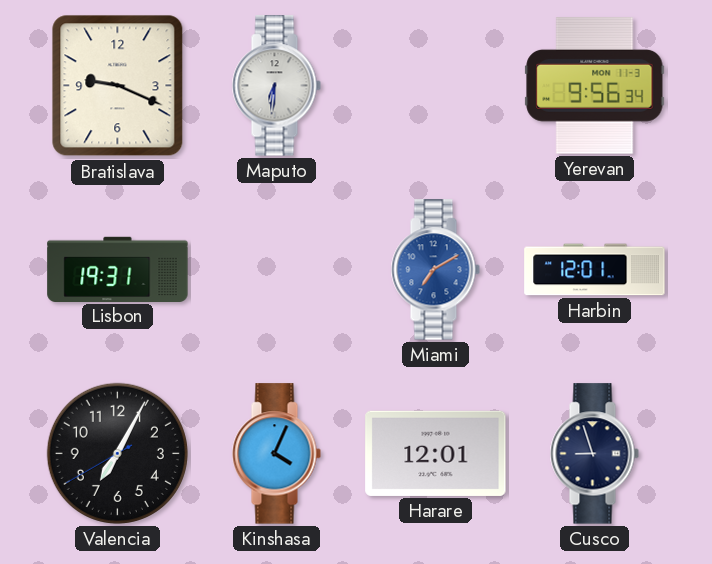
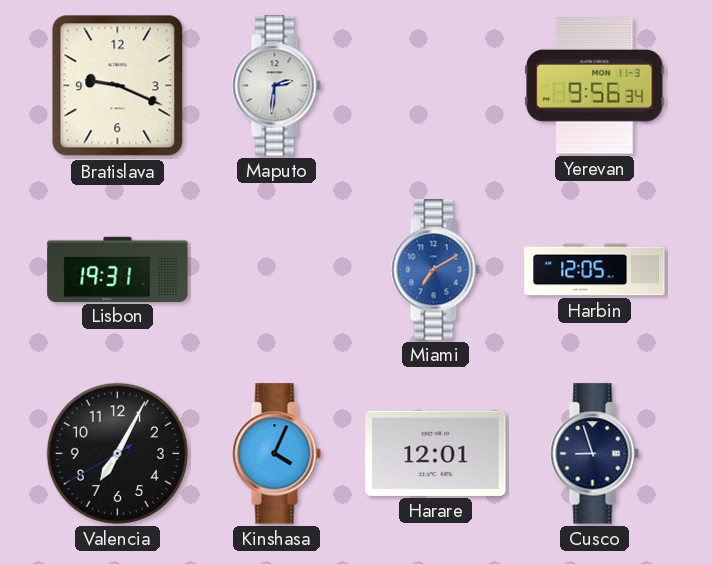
Maputo: 6:31 -> 2:31 (276, 86)
Harbin: 12:01 -> 12:05 (595, 270)
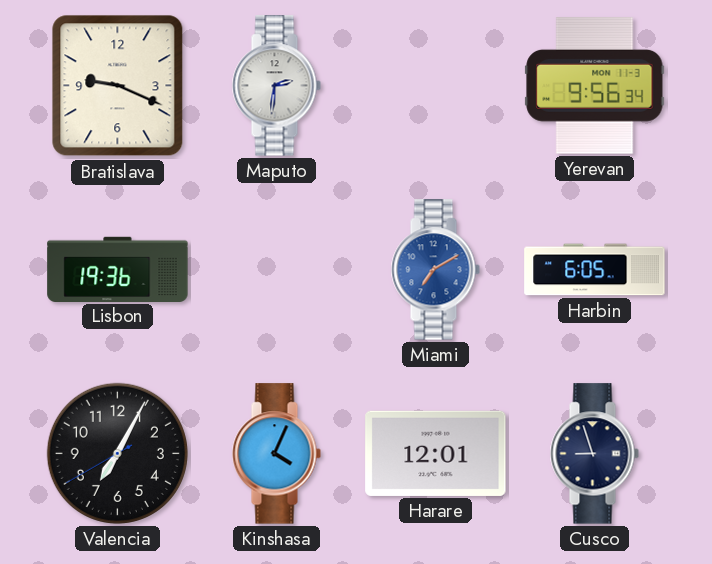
Lisbon: 19:31 -> 19:36 (118, 269)
Harbin: 12:05 -> 6:05 (595, 270)
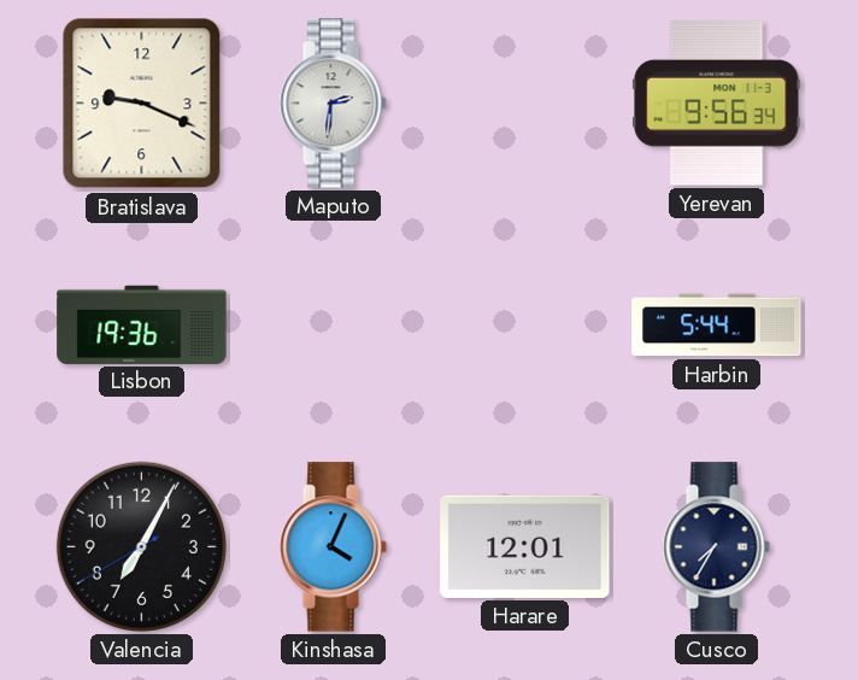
Miami: 7:10 -> none (435, 270)
Harbin: 6:05 -> 5:44 (717, 326)
Cusco: 8:57 -> 7:35 (716, 547)
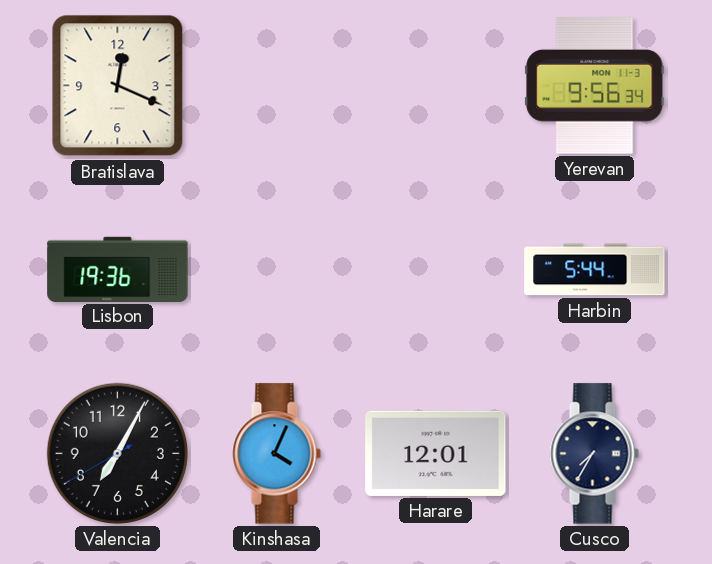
Bratislava: 9:19 -> 12:19 (118, 86)
Maputo: 2:31 -> none (333, 104)
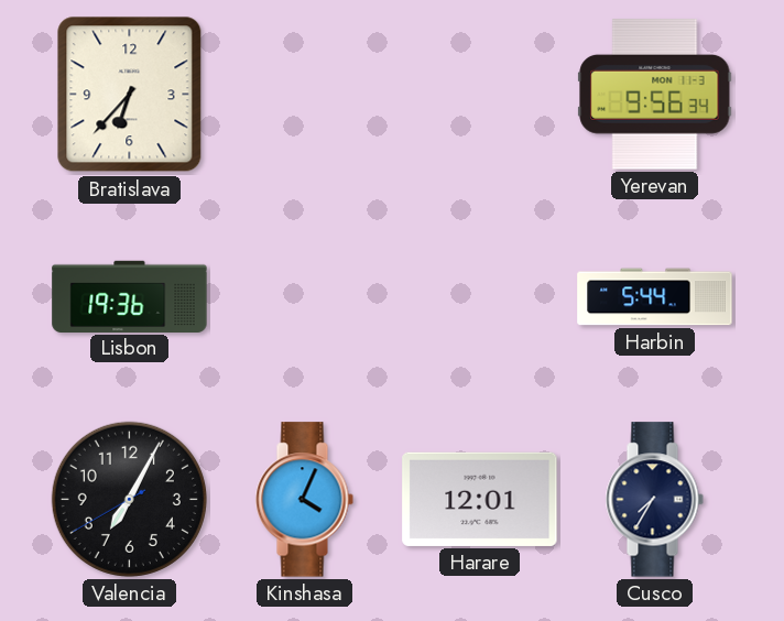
Bratislava: 12:19 -> 6:37 (130, 95)
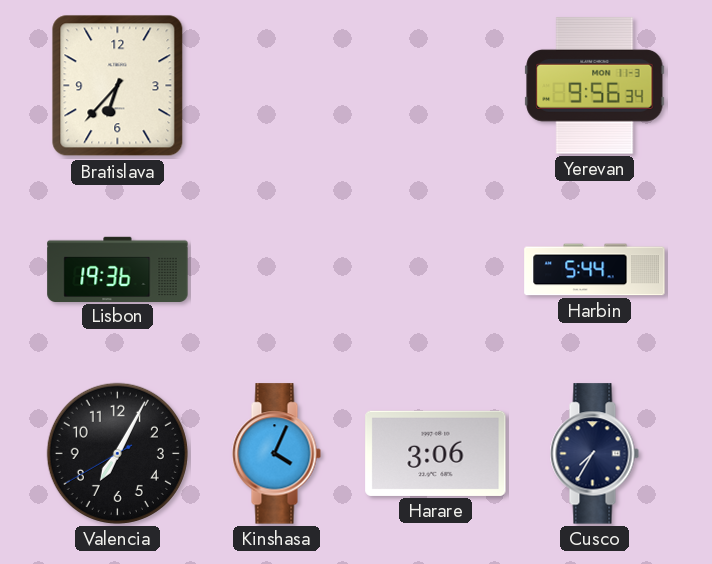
Harare: 12:01 -> 3:06 (436, 453)
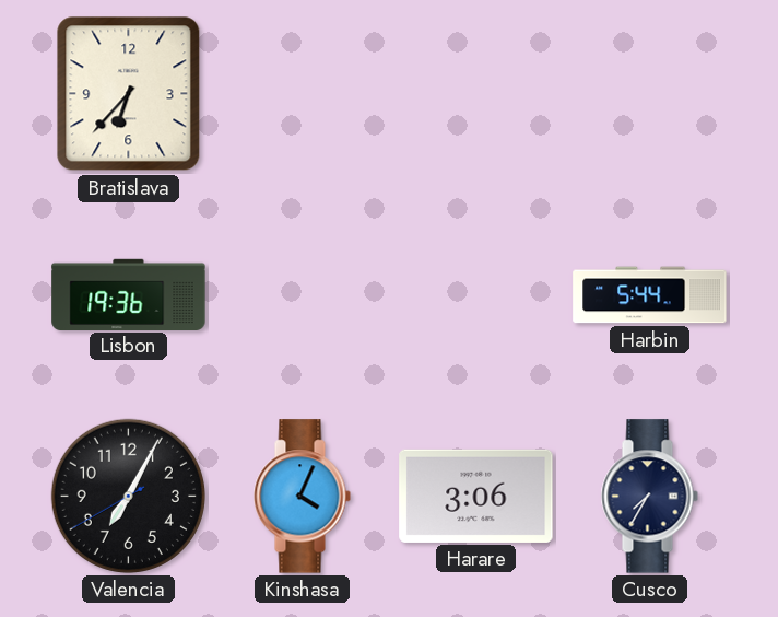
Yerevan: 9:56 -> none (595, 86)
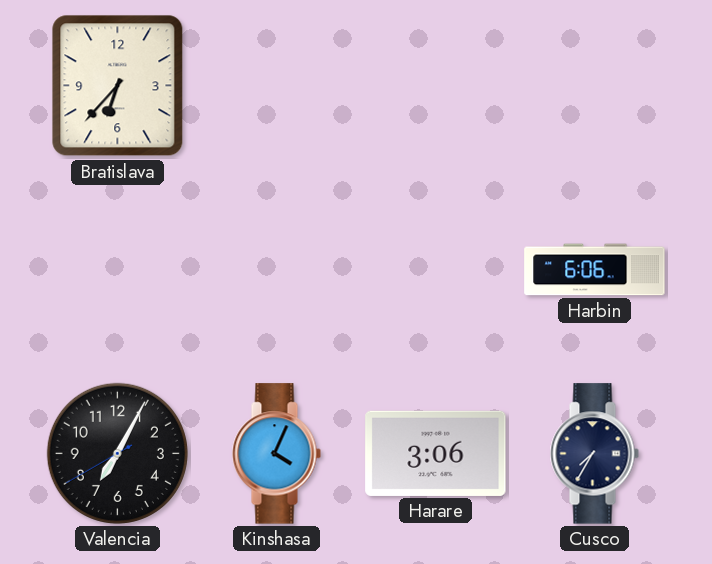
Lisbon: 19:36 -> none (129, 294)
Harbin: 5:44 -> 6:06 (595, 270)
